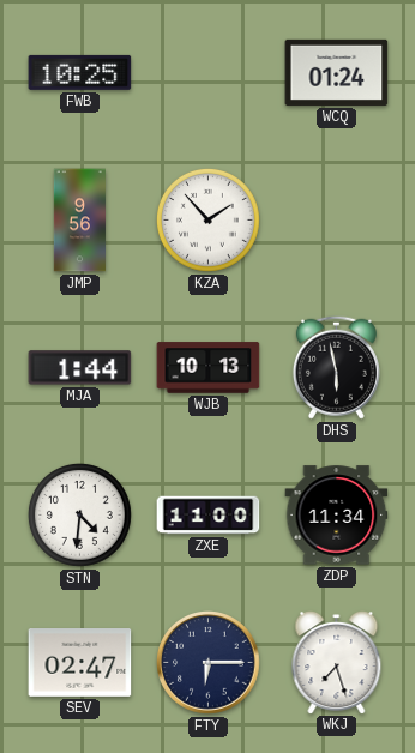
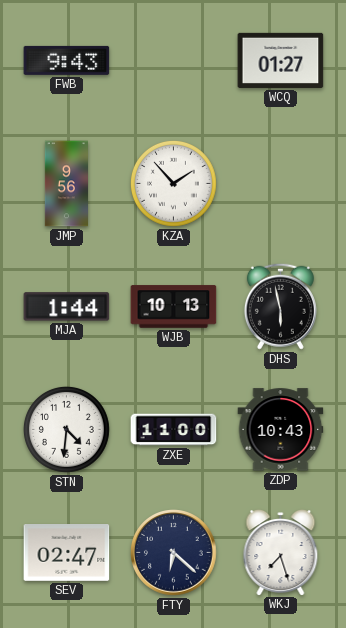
FWB: 10:25 -> 9:43 (67, 60)
WCQ: 01:24 -> 01:27 (281, 60)
ZDP: 11:34 -> 10:43 (281, 430)
FTY: 6:15 -> 6:22 (174, 553)
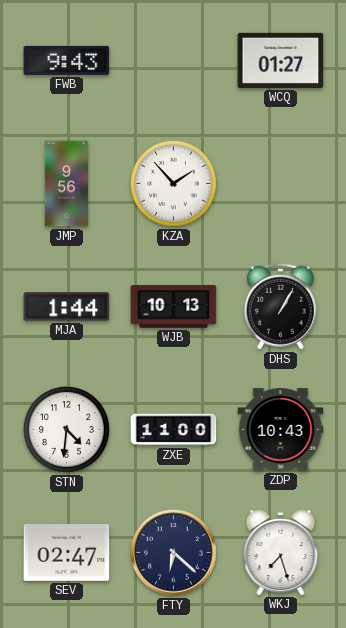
DHS: 5:58 -> 1:05 (280, 306)
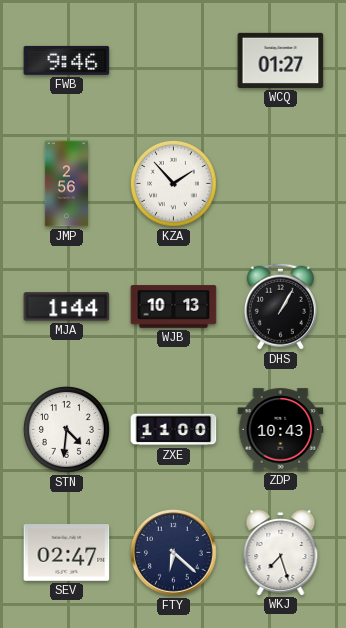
FWB: 9:43 -> 9:46 (67, 60)
JMP: 9:56 -> 2:56 (66, 184)
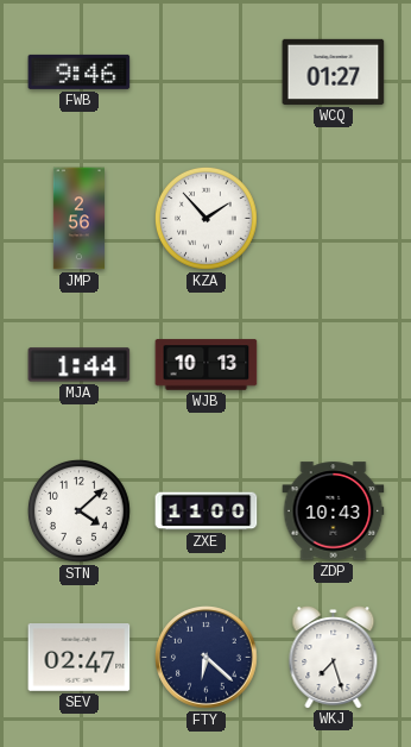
DHS: 1:05 -> none (280, 306)
STN: 4:31 -> 4:08 (80, 511)
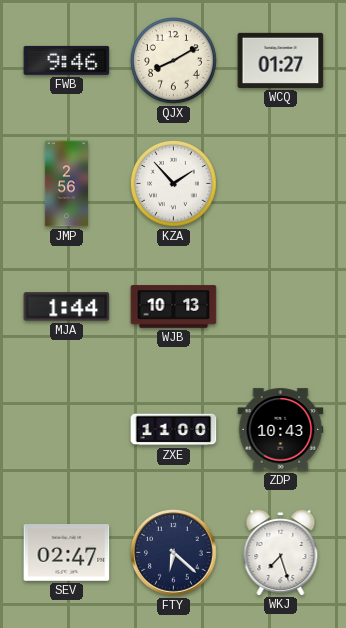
QJX: none -> 8:10 (174, 61)
STN: 4:08 -> none (80, 511)
